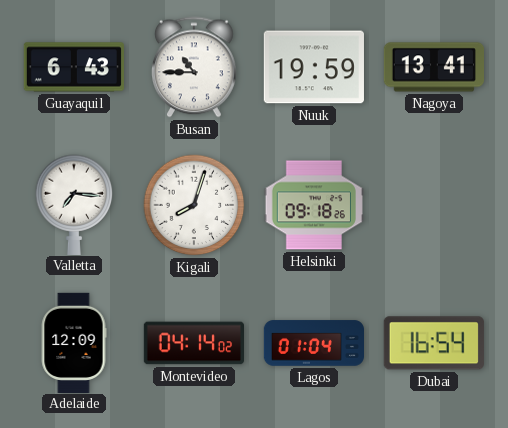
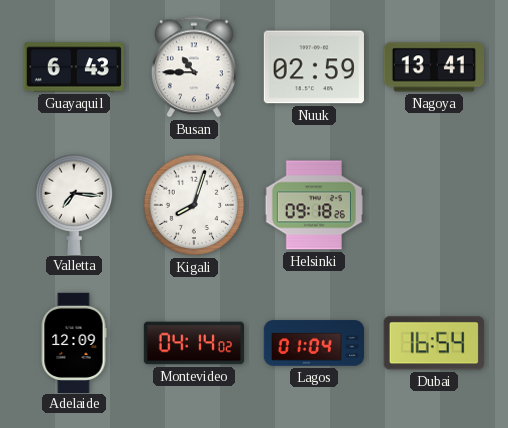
Nuuk: 19:59 -> 02:59 (314, 67)
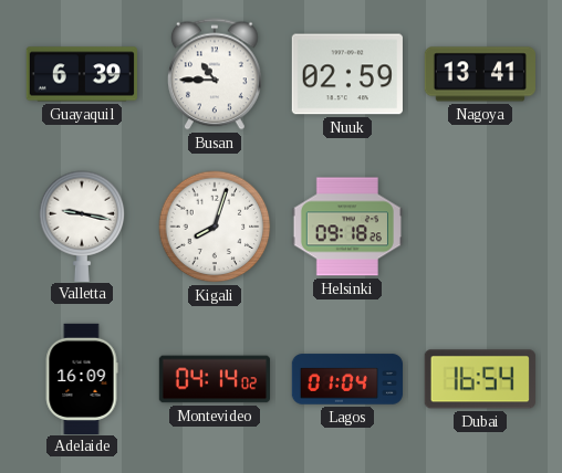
Guayaquil: 6:43 -> 6:39 (82, 74)
Valletta: 7:16 -> 9:17 (82, 225)
Adelaide: 12:09 -> 16:09 (82, 378)
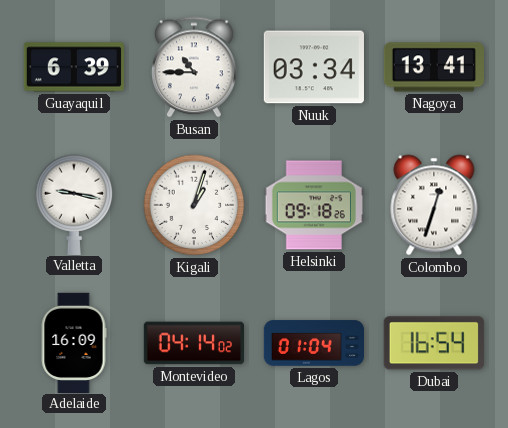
Nuuk: 02:59 -> 03:34 (314, 67)
Kigali: 8:03 -> 1:03 (194, 205)
Colombo: none -> 12:33 (434, 205)
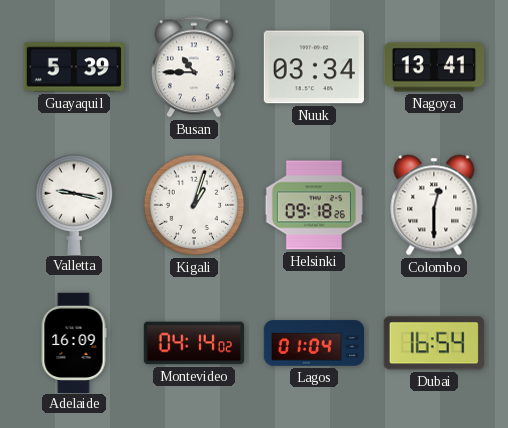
Guayaquil: 6:39 -> 5:39 (74, 67)
Colombo: 12:33 -> 12:30 (434, 205)
